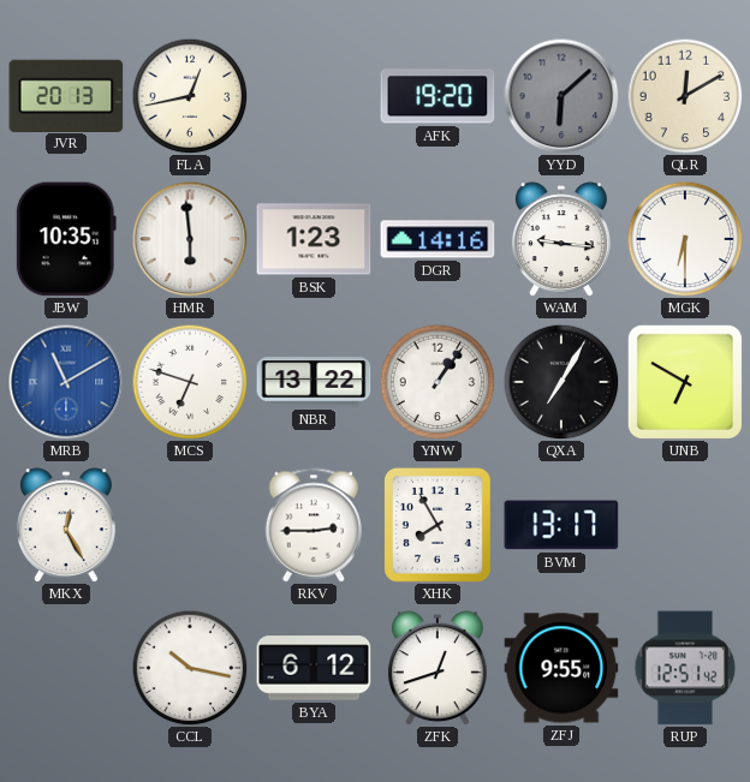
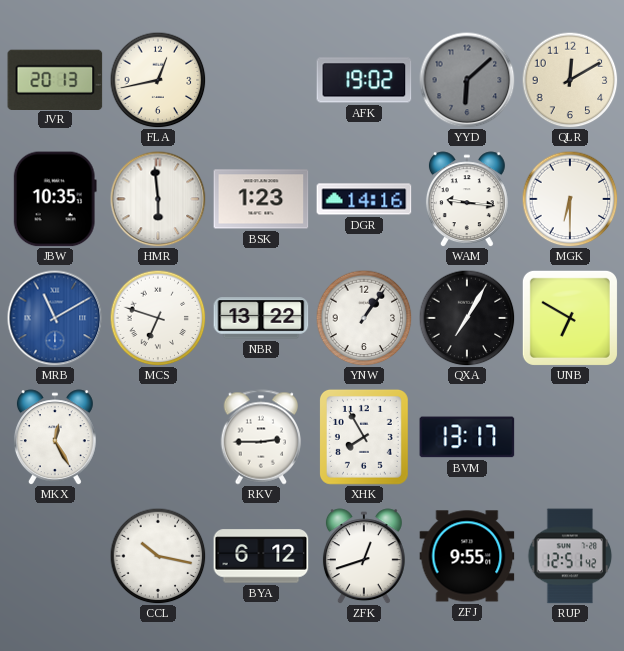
AFK: 19:20 -> 19:02 (364, 80)
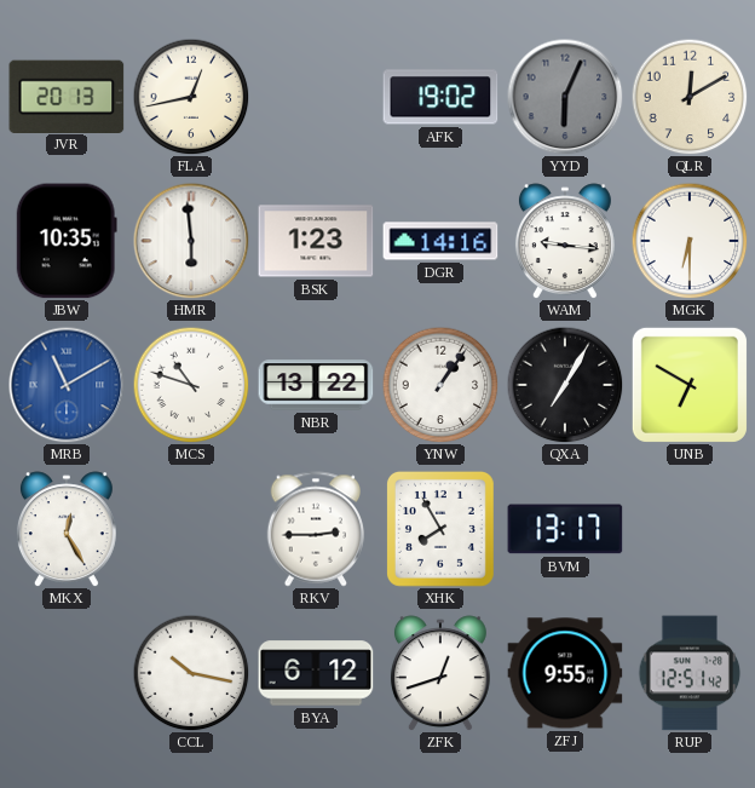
YYD: 6:08 -> 6:04 (565, 97)
MCS: 6:48 -> 10:48 (191, 385)
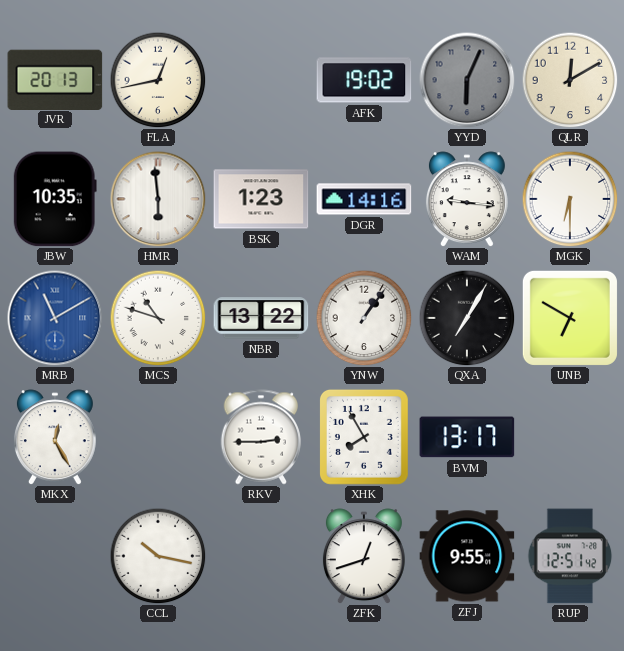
BYA: 6:12 -> none (316, 673)
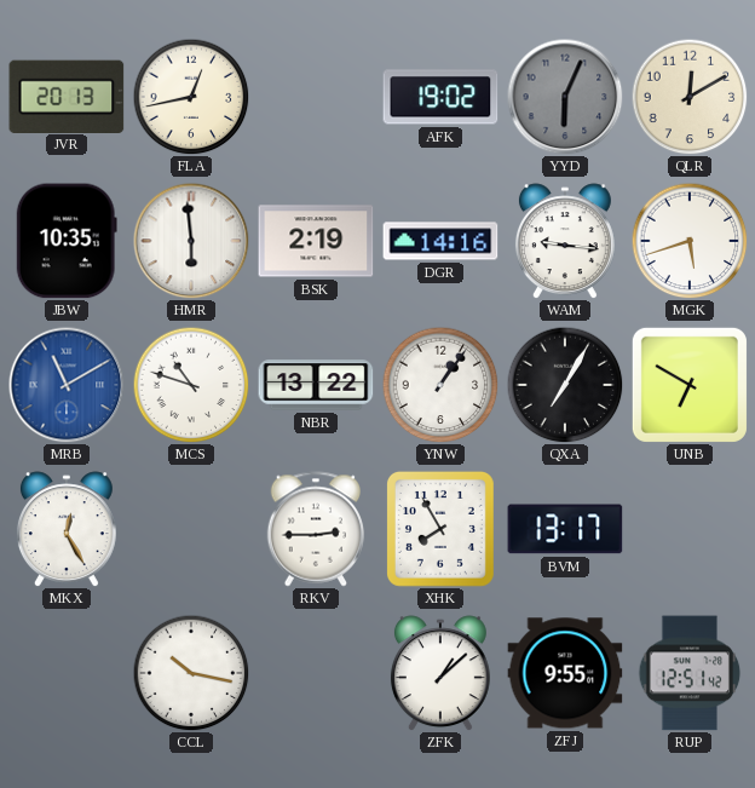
BSK: 1:23 -> 2:19 (316, 241)
MGK: 6:30 -> 5:42 (690, 241)
ZFK: 12:42 -> 1:08 (440, 673)
